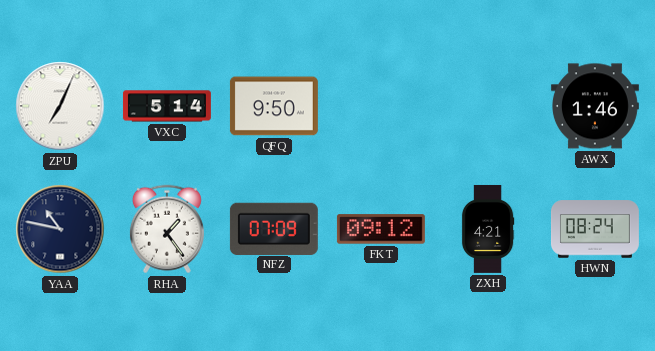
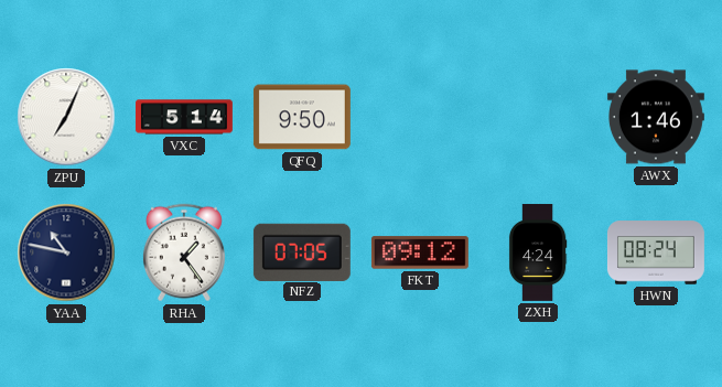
NFZ: 07:09 -> 07:05 (302, 251)
ZXH: 4:21 -> 4:24 (538, 252)
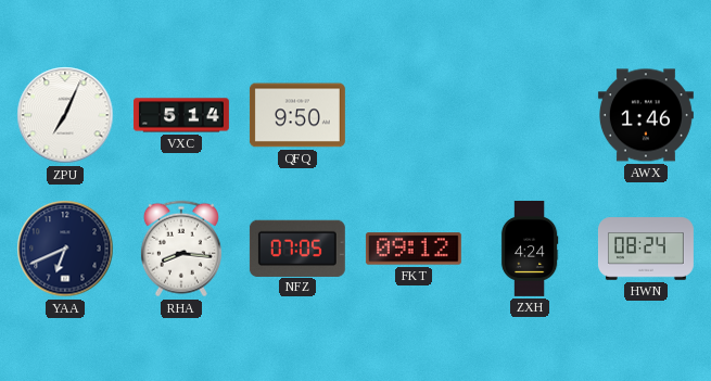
YAA: 10:47 -> 6:41 (65, 249)
RHA: 1:24 -> 8:16 (181, 249)
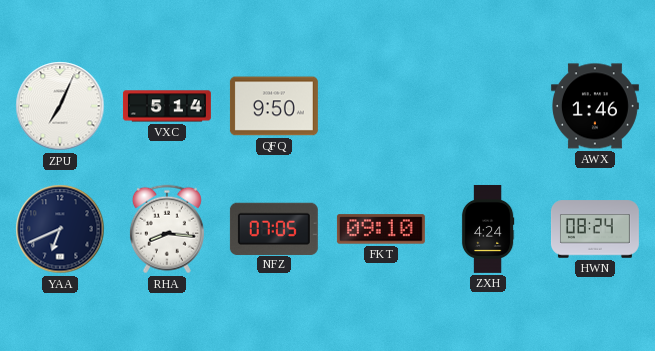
FKT: 09:12 -> 09:10 (381, 229)
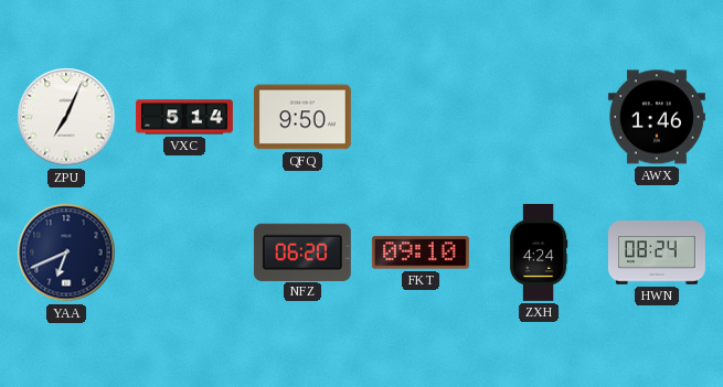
RHA: 8:16 -> none (167, 229)
NFZ: 07:05 -> 06:20 (302, 251)
